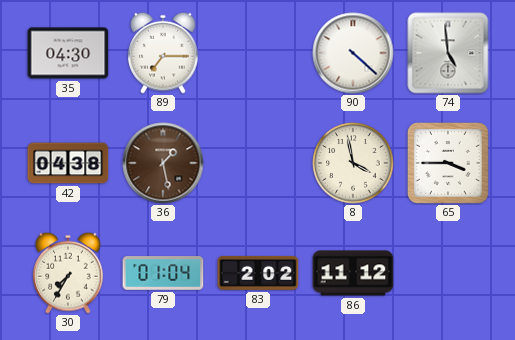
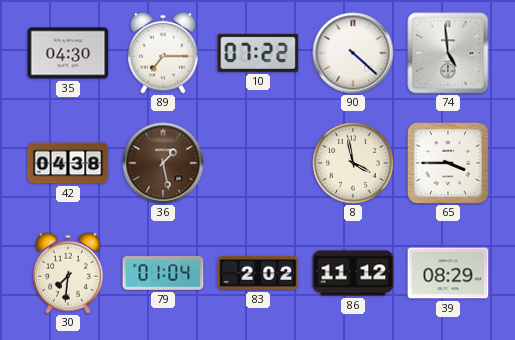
10: none -> 07:22 (258, 53)
30: 7:35 -> 7:31 (68, 273)
39: none -> 08:29 (448, 273)
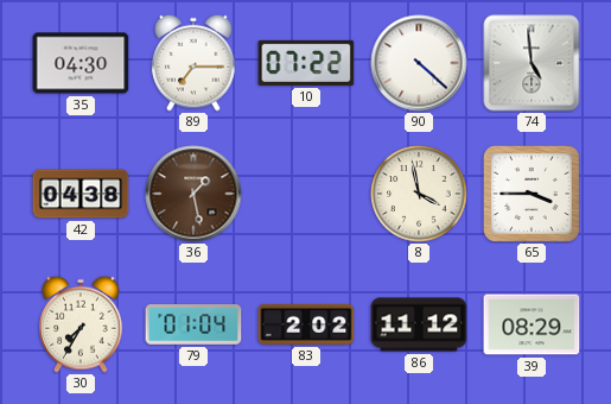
30: 7:31 -> 7:35 (81, 324)
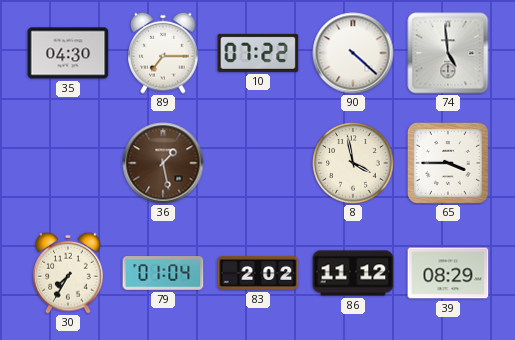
42: 04:38 -> none (81, 194)
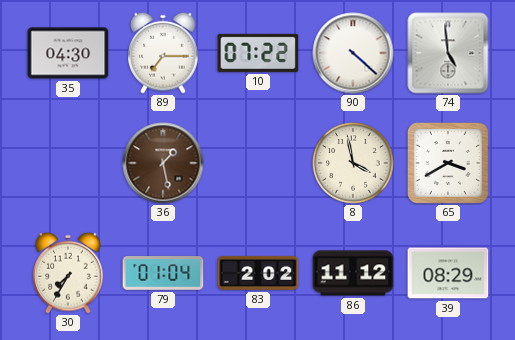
65: 3:45 -> 3:40 (448, 163)
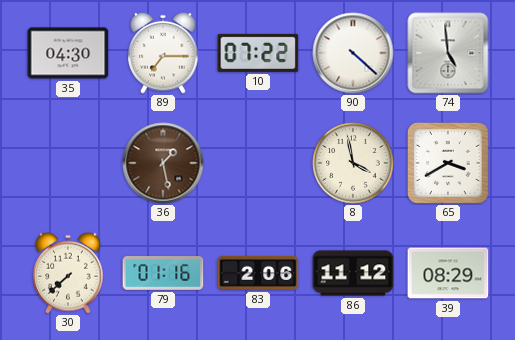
30: 7:35 -> 7:38 (68, 273)
79: 01:04 -> 01:16 (163, 274)
83: 2:02 -> 2:06 (258, 273)
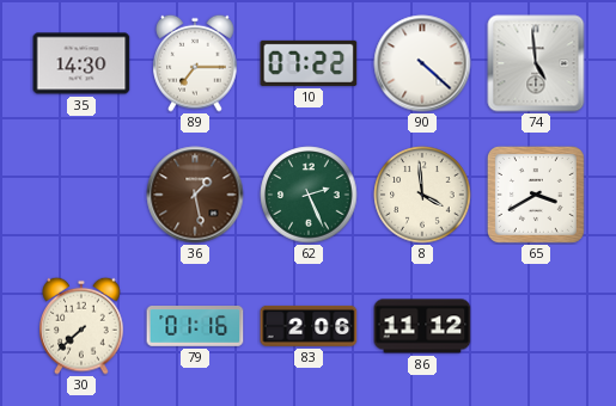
35: 04:30 -> 14:30 (81, 63)
62: none -> 2:26 (309, 195)
8: 3:58 -> 3:59 (422, 195)
39: 08:29 -> none (448, 273)
